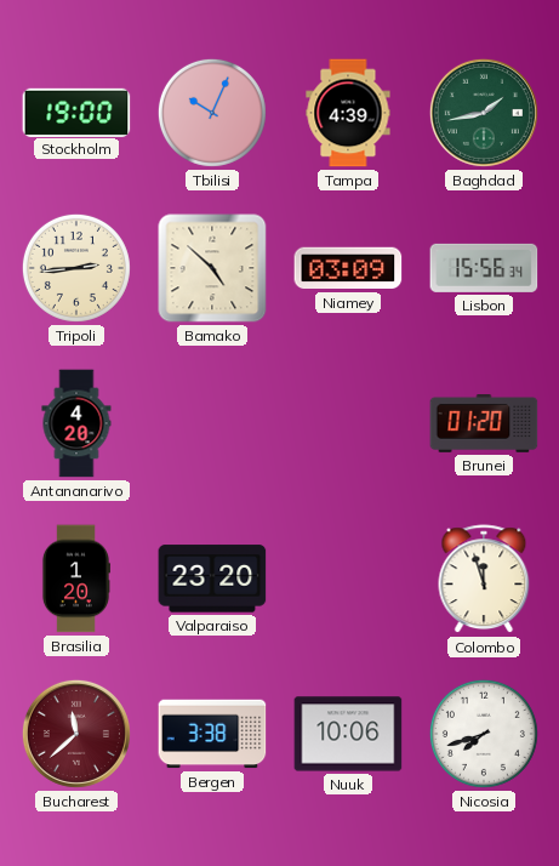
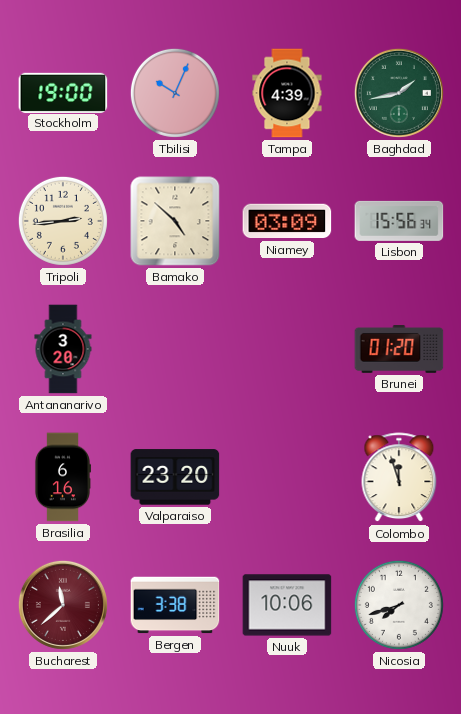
Antananarivo: 4:20 -> 3:20 (63, 349)
Brasilia: 1:20 -> 6:16 (62, 477)
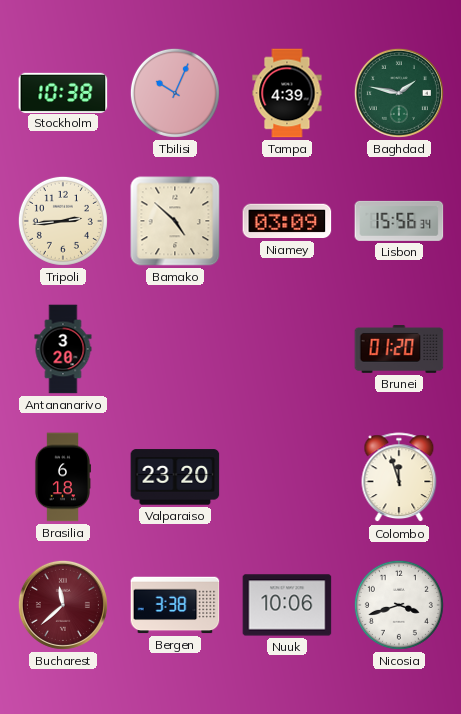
Stockholm: 19:00 -> 10:38 (63, 92)
Baghdad: 1:43 -> 1:47 (399, 93)
Brasilia: 6:16 -> 6:18 (62, 477)
Nicosia: 7:42 -> 3:42 (399, 605)
